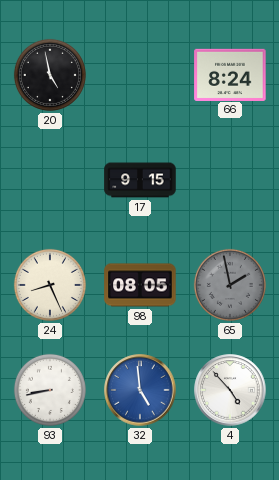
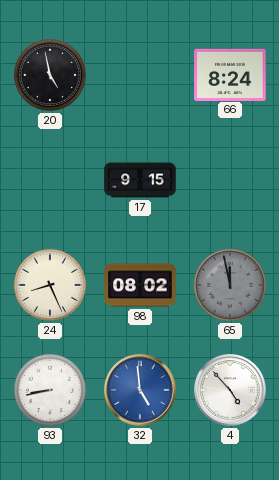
98: 08:05 -> 08:02 (140, 285)
65: 1:58 -> 11:58 (230, 285)
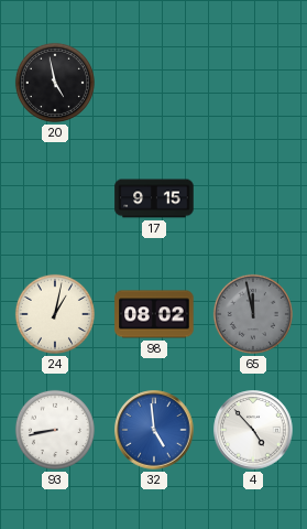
66: 8:24 -> none (230, 74)
24: 8:26 -> 1:02 (55, 314)
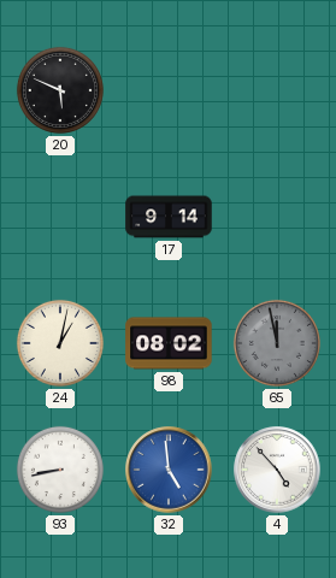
20: 4:58 -> 5:49 (60, 90)
17: 9:15 -> 9:14 (169, 217)
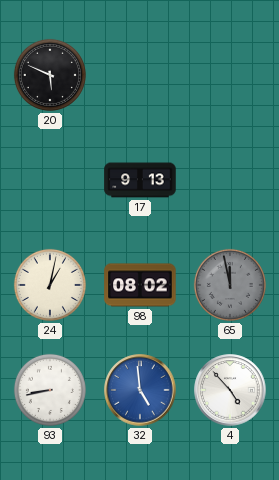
17: 9:14 -> 9:13 (140, 180)
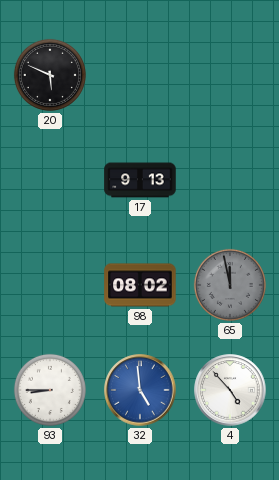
24: 1:02 -> none (50, 285)
93: 8:43 -> 8:45 (50, 390)
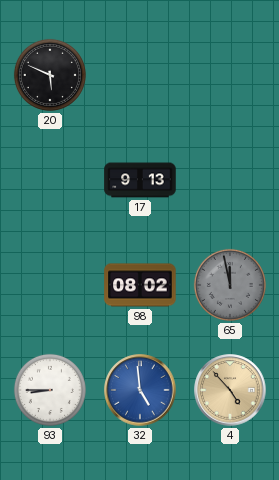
4 dial: white -> champagne (230, 390)
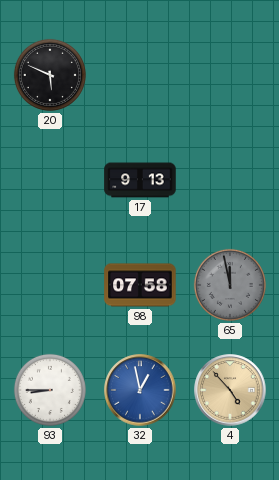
98: 08:02 -> 07:58 (140, 285)
32: 4:59 -> 12:58 (140, 390)
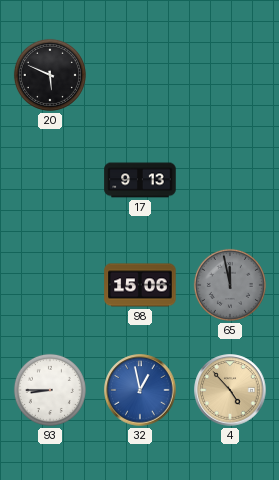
98: 07:58 -> 15:06 (140, 285)
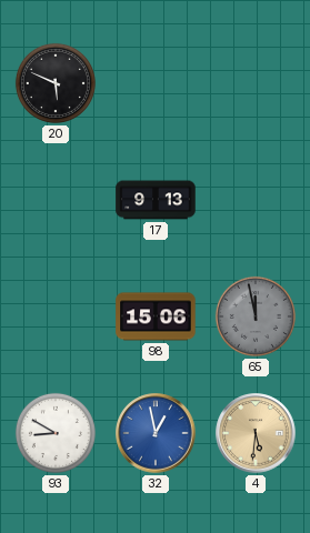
93: 8:45 -> 8:50 (56, 433)
4: 4:53 -> 5:31 (256, 433)
